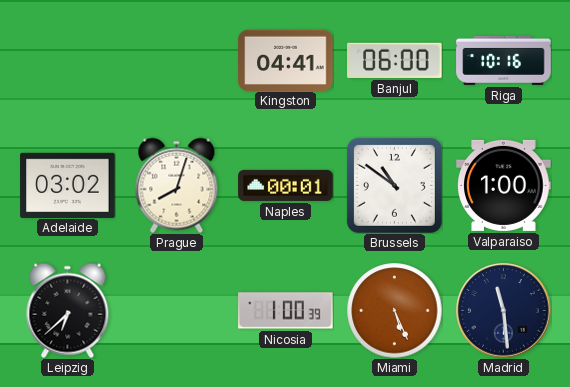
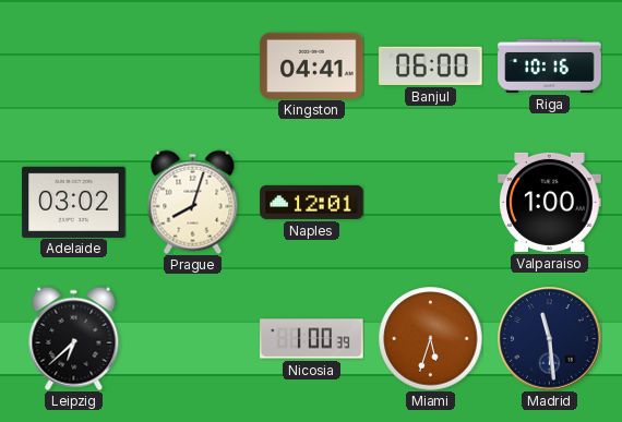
Naples: 00:01 -> 12:01 (312, 202)
Brussels: 10:51 -> none (394, 185)
Miami: 5:26 -> 5:33 (430, 338)
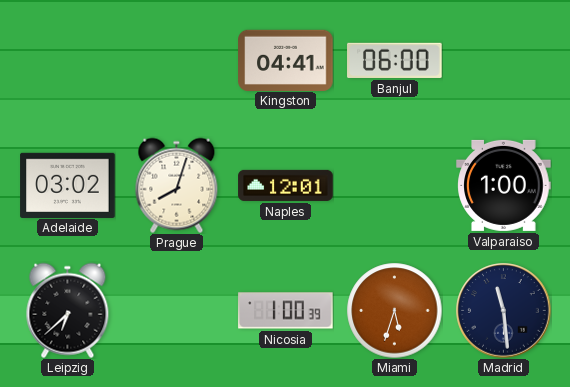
Riga: 10:16 -> none (550, 65)
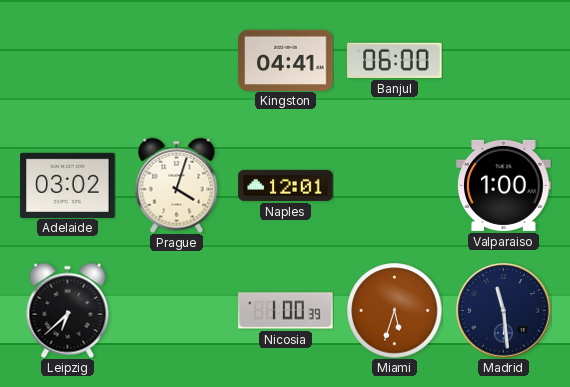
Prague: 8:03 -> 4:03 (177, 185)
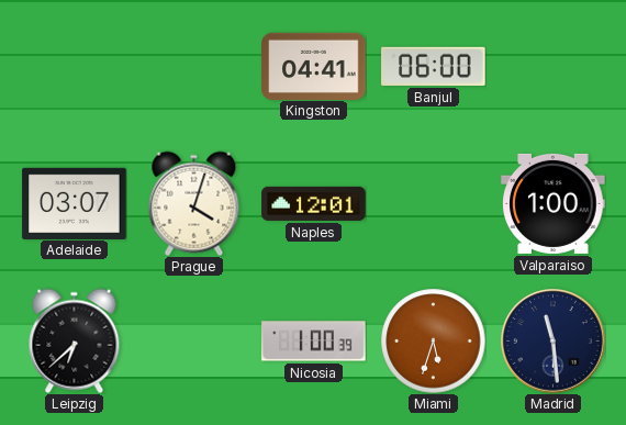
Adelaide: 03:02 -> 03:07 (75, 203)
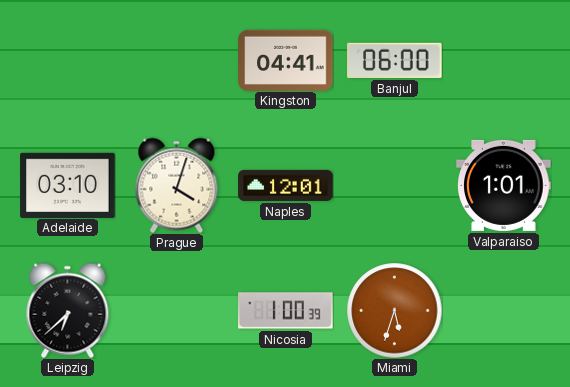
Adelaide: 03:07 -> 03:10 (68, 185)
Valparaiso: 1:00 -> 1:01 (504, 185)
Madrid: 11:29 -> none (554, 342)
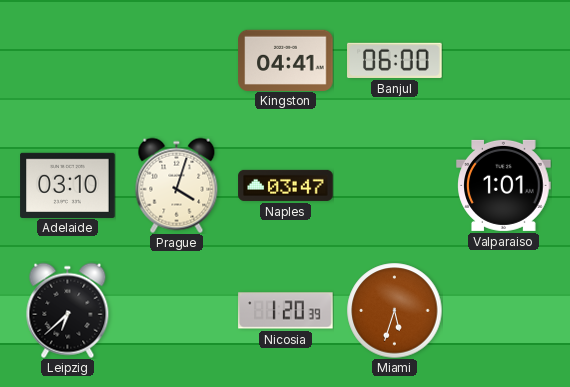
Naples: 12:01 -> 03:47 (286, 185)
Nicosia: 1:00 -> 1:20 (286, 311)
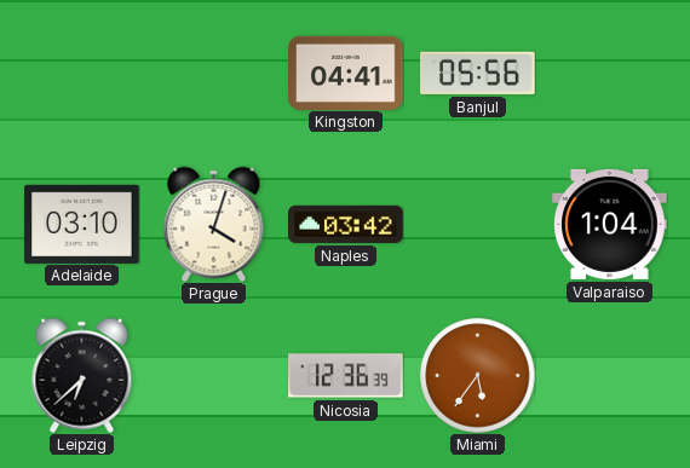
Banjul: 06:00 -> 05:56 (478, 73)
Naples: 03:47 -> 03:42 (346, 224)
Valparaiso: 1:01 -> 1:04 (610, 224)
Nicosia: 1:20 -> 12:36 (346, 376)
Miami: 5:33 -> 5:36 (477, 375)
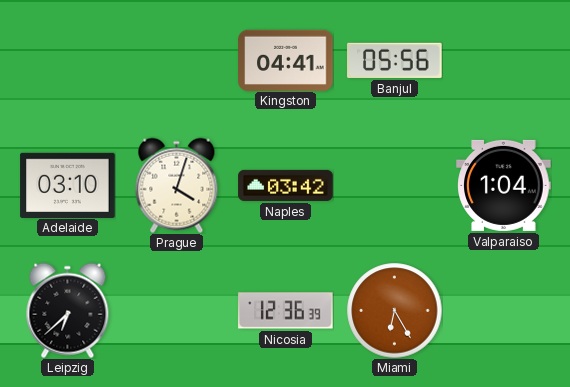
Miami: 5:36 -> 6:25 (394, 310)
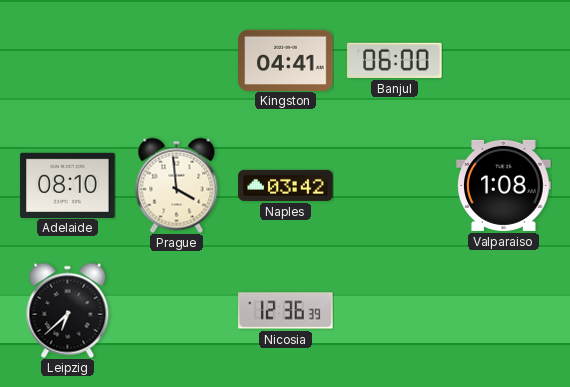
Banjul: 05:56 -> 06:00 (395, 60)
Adelaide: 03:10 -> 08:10 (68, 185)
Prague: 4:03 -> 3:59 (177, 185)
Valparaiso: 1:04 -> 1:08 (504, 185)
Miami: 6:25 -> none (394, 310)
